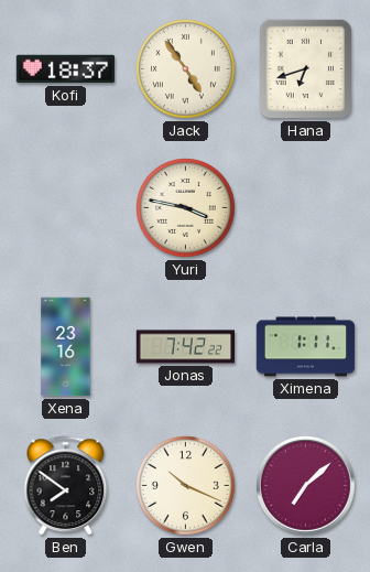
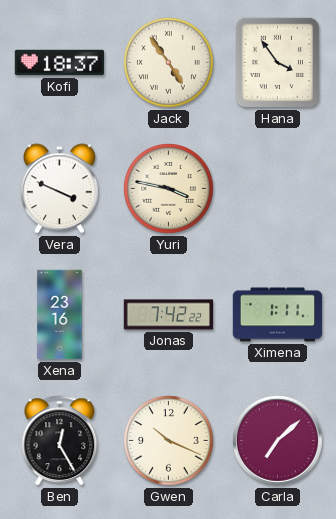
Hana: 6:42 -> 3:54 (278, 63)
Vera: none -> 3:49 (59, 189)
Ben: 7:51 -> 12:25 (60, 441)
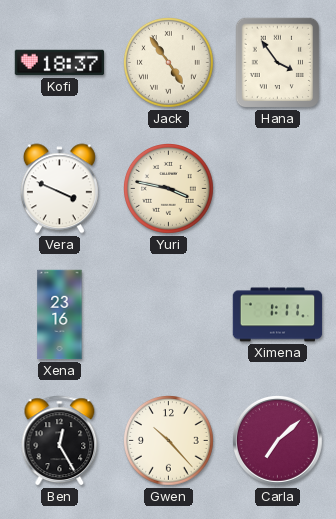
Jonas: 7:42 -> none (169, 315)
Gwen: 10:19 -> 10:23 (169, 441)
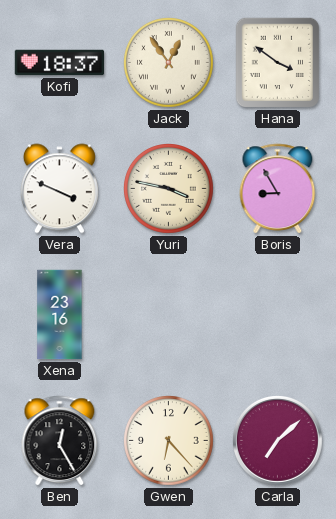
Jack: 4:54 -> 12:54 (169, 63)
Hana: 3:54 -> 3:51 (278, 63)
Boris: none -> 8:55 (278, 189)
Ximena: 1:11 -> none (278, 315)
Gwen: 10:23 -> 6:23 (169, 441)
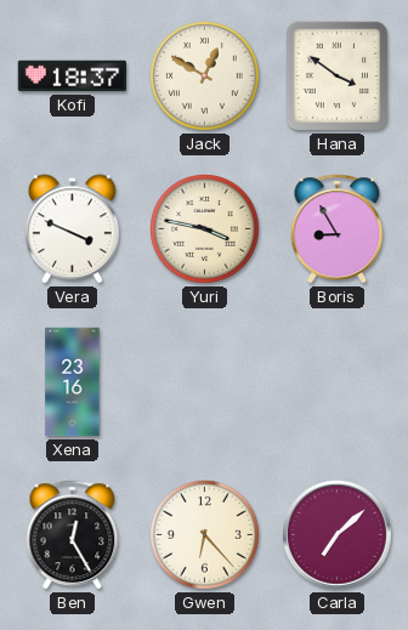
Jack: 12:54 -> 12:50 (205, 76)
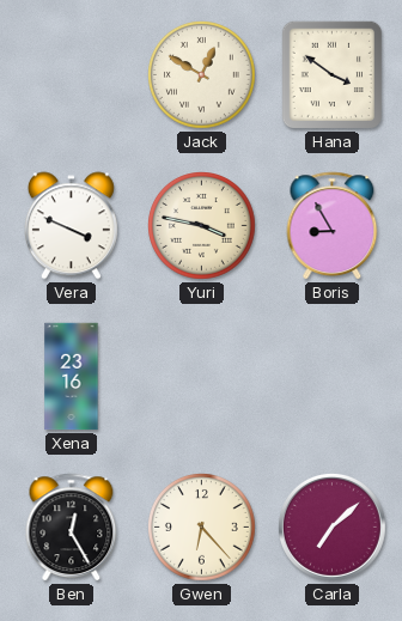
Kofi: 18:37 -> none (73, 76)
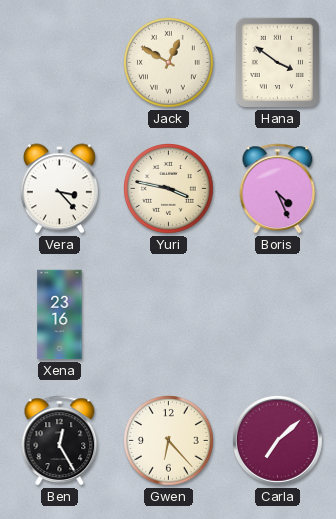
Vera: 3:49 -> 3:23 (59, 189)
Boris: 8:55 -> 4:26 (278, 189)
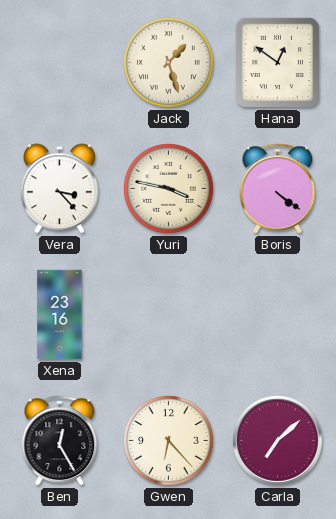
Jack: 12:50 -> 1:27 (169, 63)
Hana: 3:51 -> 12:51 (278, 63)
Boris: 4:26 -> 4:21 (278, 189)
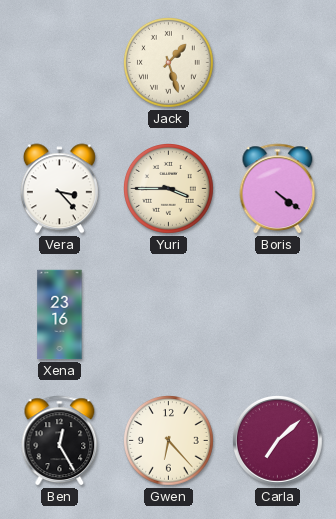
Hana: 12:51 -> none (278, 63)
Yuri: 3:47 -> 3:45 (169, 189)
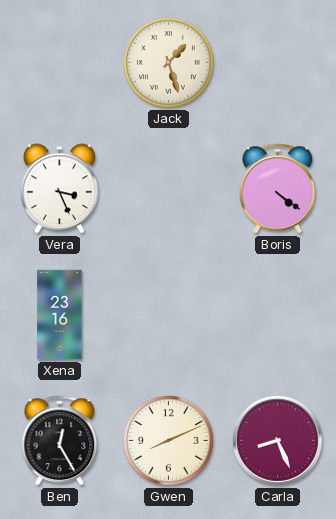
Vera: 3:23 -> 3:26 (59, 189)
Yuri: 3:45 -> none (169, 189)
Gwen: 6:23 -> 8:11 (169, 441)
Carla: 7:08 -> 8:26 (278, 441)
